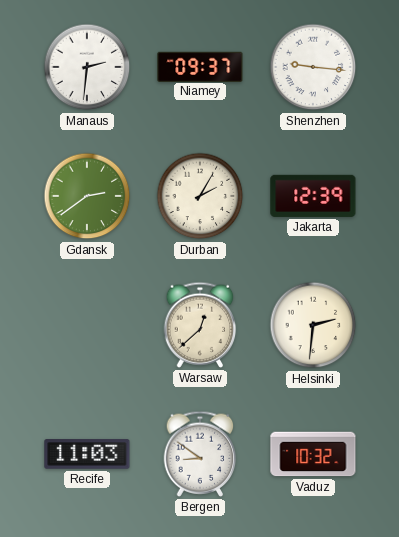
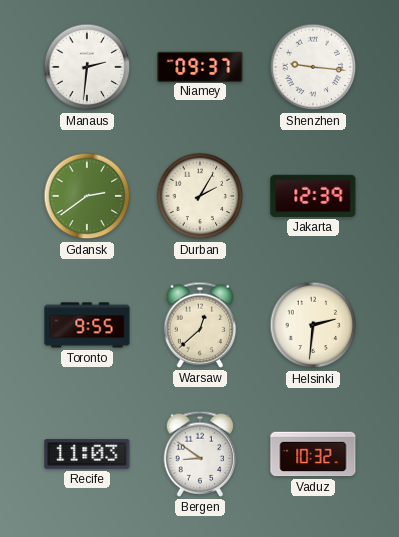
Toronto: none -> 9:55 (87, 325)
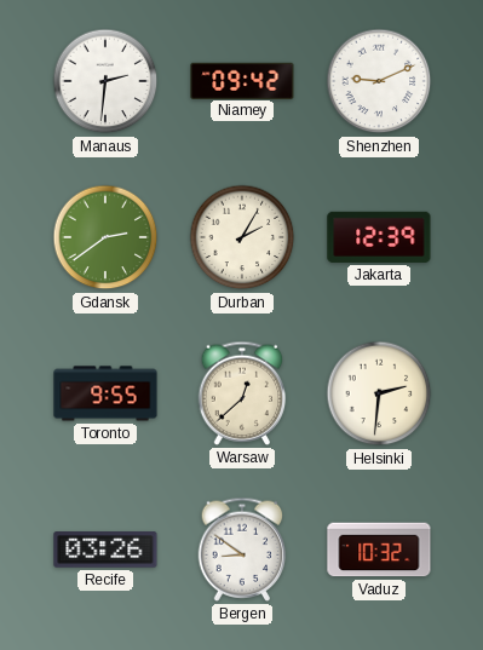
Niamey: 09:37 -> 09:42 (242, 80)
Shenzhen: 9:16 -> 9:11 (379, 81)
Recife: 11:03 -> 03:26 (105, 550)
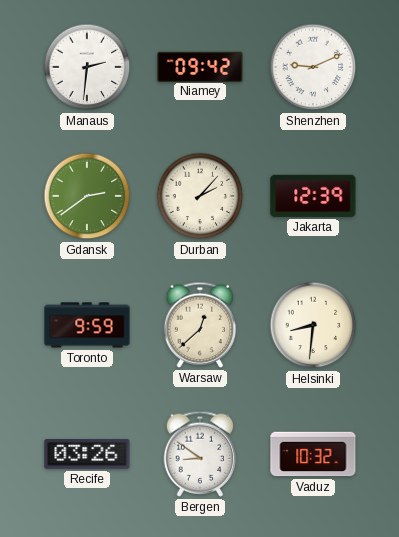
Durban: 2:05 -> 2:07 (200, 196)
Toronto: 9:55 -> 9:59 (87, 325)
Helsinki: 2:31 -> 8:31 (313, 325)
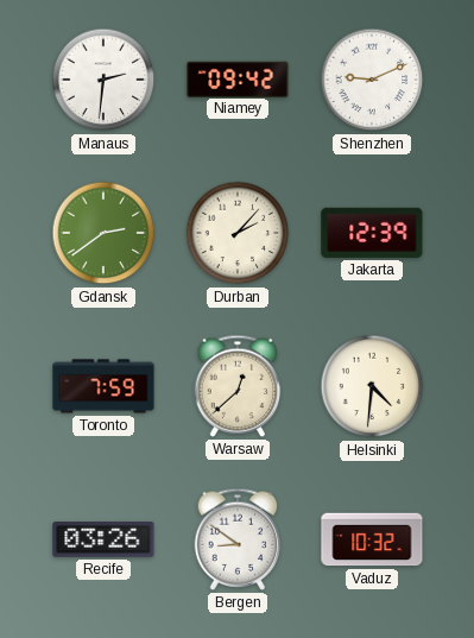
Toronto: 9:59 -> 7:59 (103, 386)
Helsinki: 8:31 -> 4:31 (372, 386)
